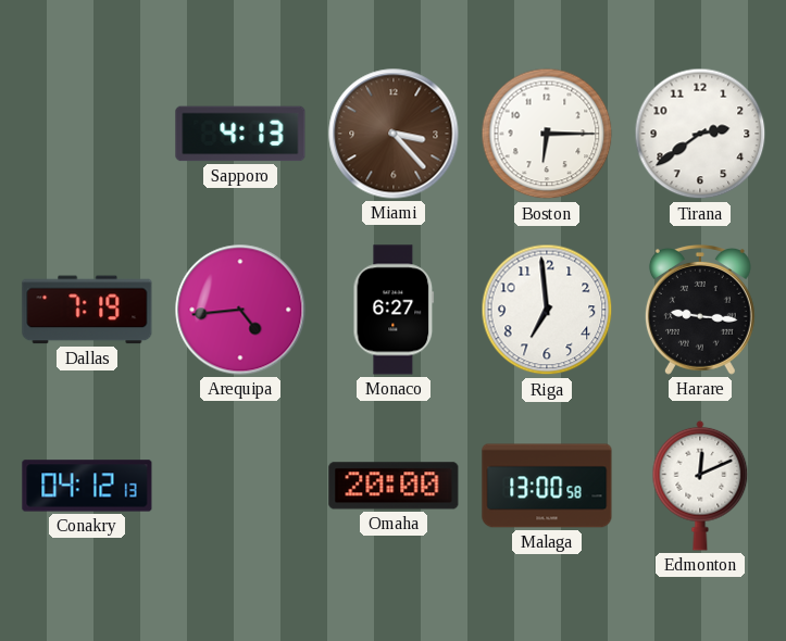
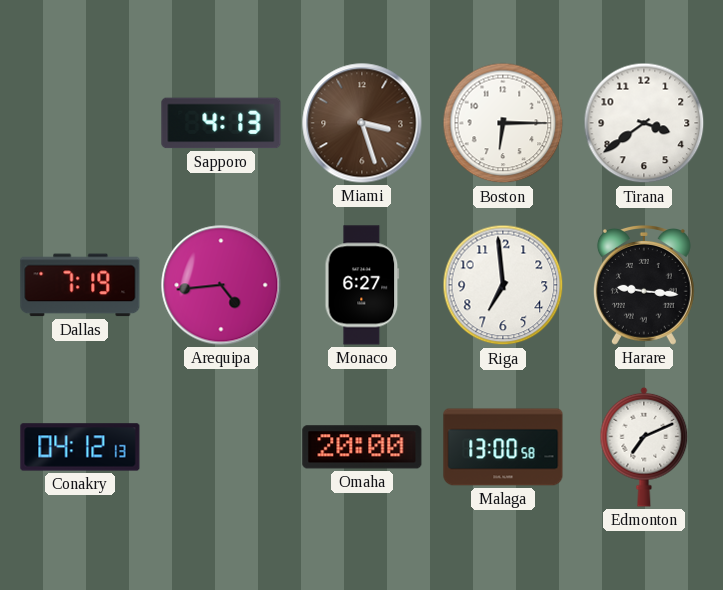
Miami: 3:23 -> 3:27 (362, 123)
Tirana: 2:39 -> 3:39 (644, 123)
Edmonton: 12:11 -> 7:11 (644, 447)
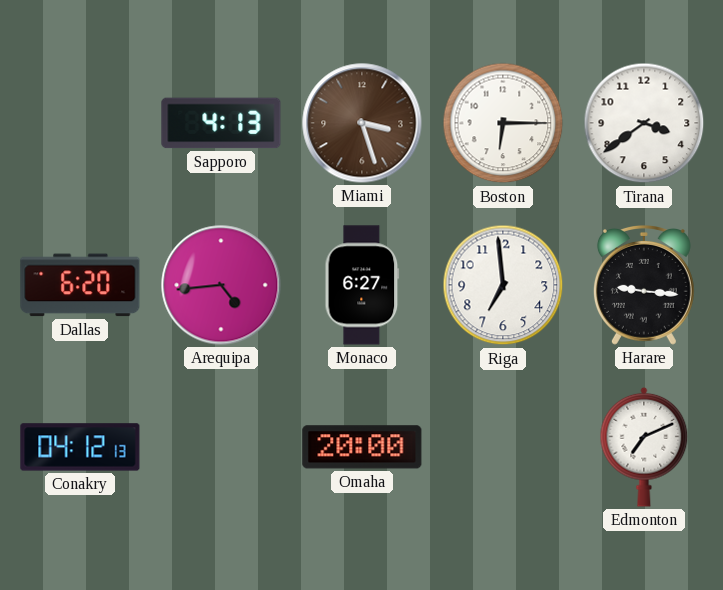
Dallas: 7:19 -> 6:20 (80, 285)
Malaga: 13:00 -> none (503, 447)
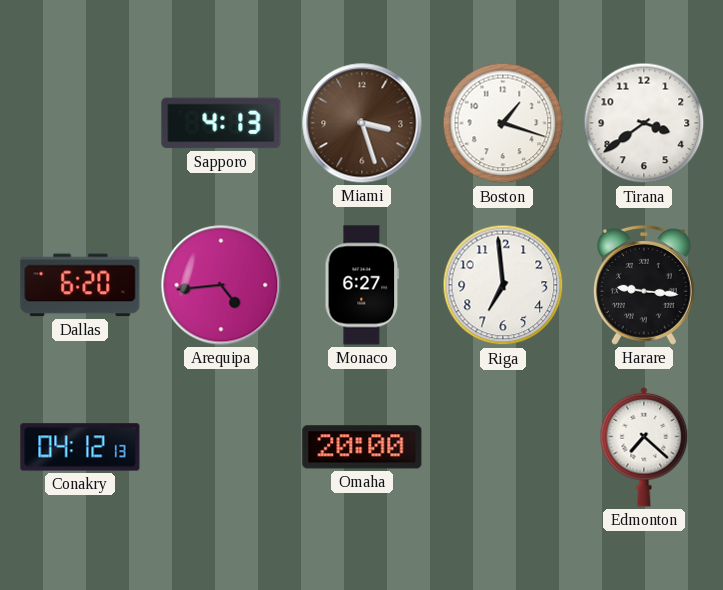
Boston: 6:15 -> 1:18 (503, 123)
Edmonton: 7:11 -> 7:22 (644, 447)
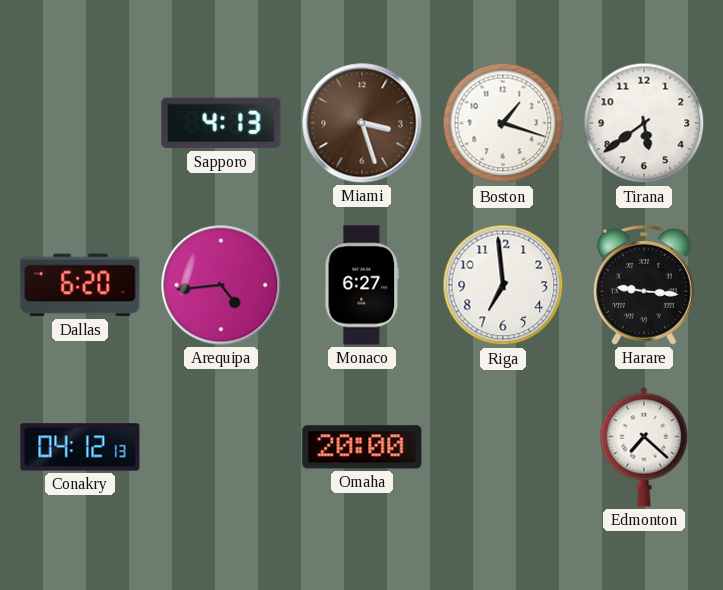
Tirana: 3:39 -> 5:39 (644, 123)
